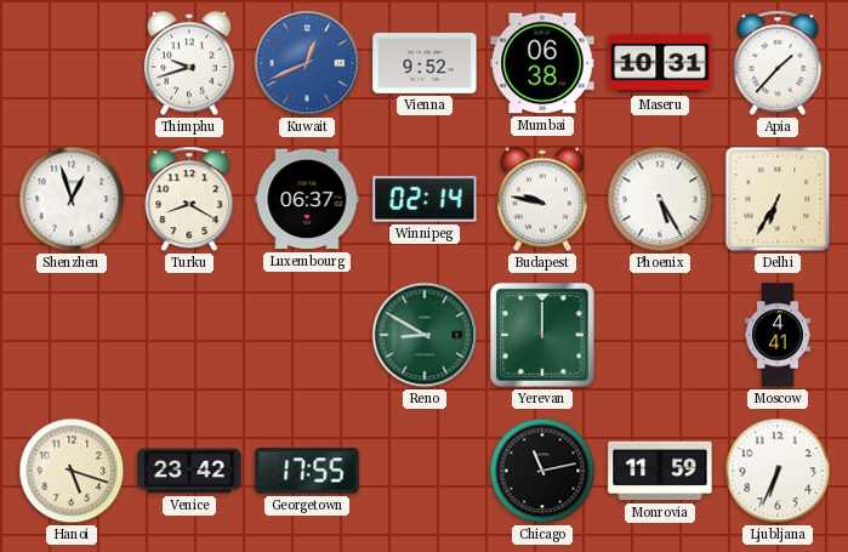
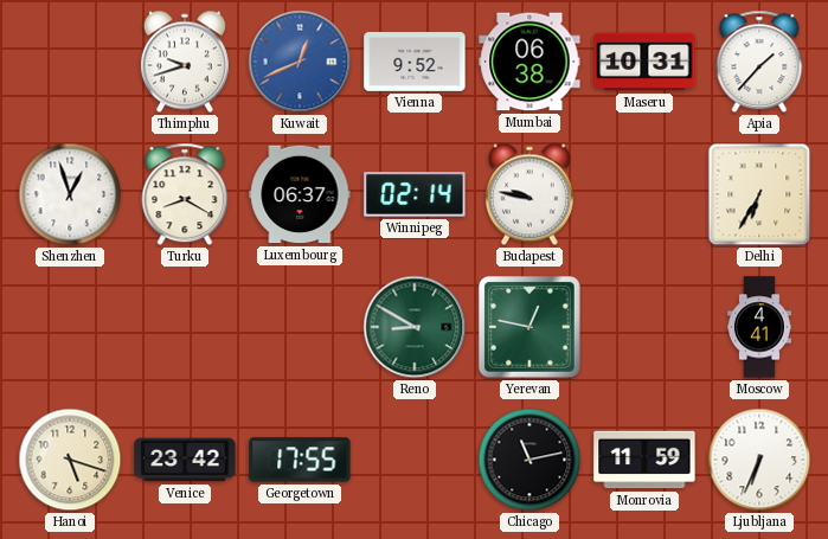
Phoenix: 5:25 -> none (660, 199)
Yerevan: 12:00 -> 12:47 (529, 327)
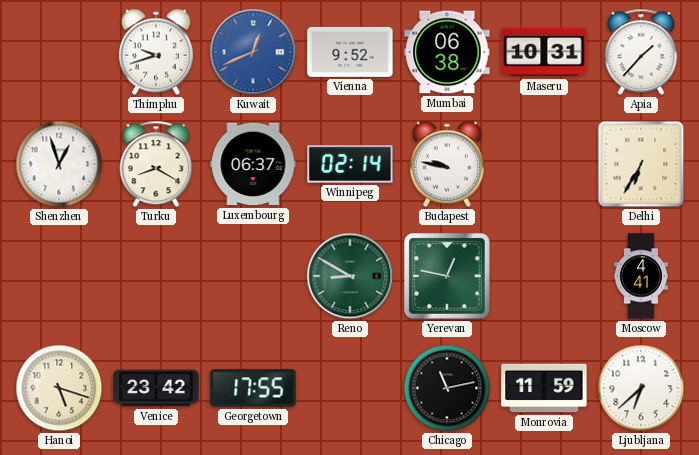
Ljubljana: 6:34 -> 6:38 (641, 388)
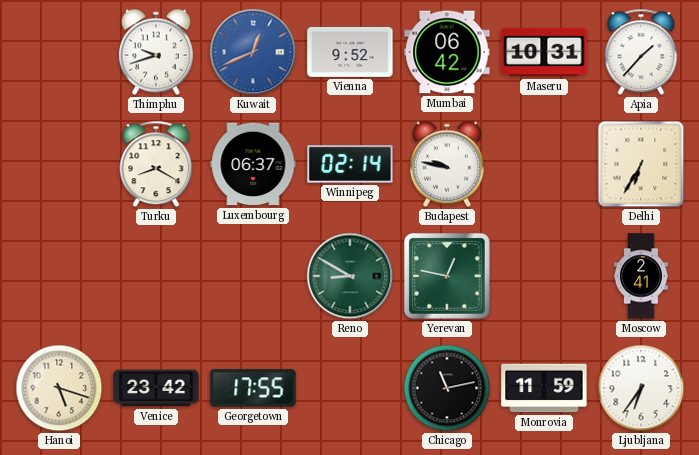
Mumbai: 06:38 -> 06:42 (447, 52)
Shenzhen: 12:57 -> none (59, 164)
Moscow: 4:41 -> 2:41 (641, 276)
Ljubljana: 6:38 -> 6:36 (641, 388)
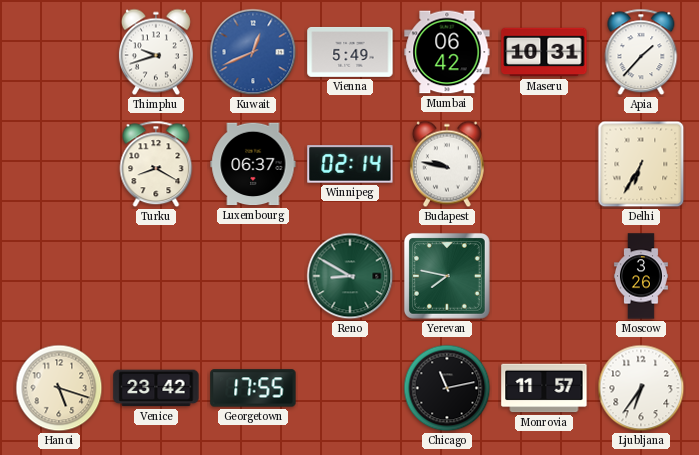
Vienna: 9:52 -> 5:49 (350, 52)
Yerevan: 12:47 -> 7:47 (447, 276)
Moscow: 2:41 -> 3:26 (641, 276)
Monrovia: 11:59 -> 11:57 (544, 388)
